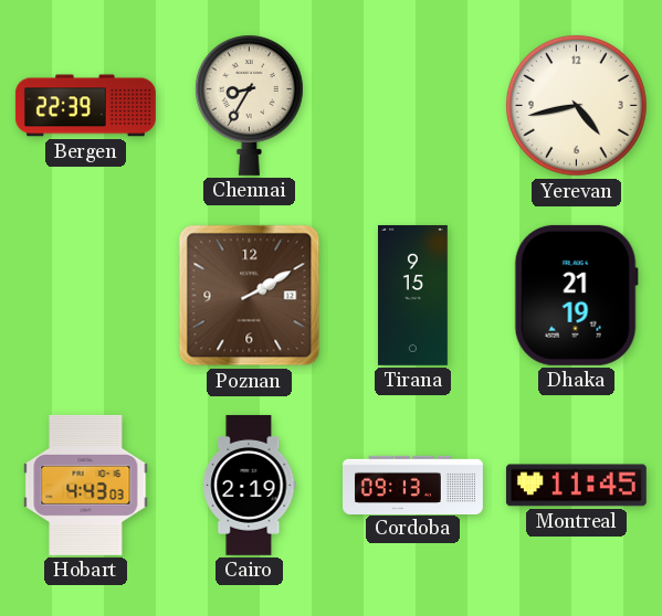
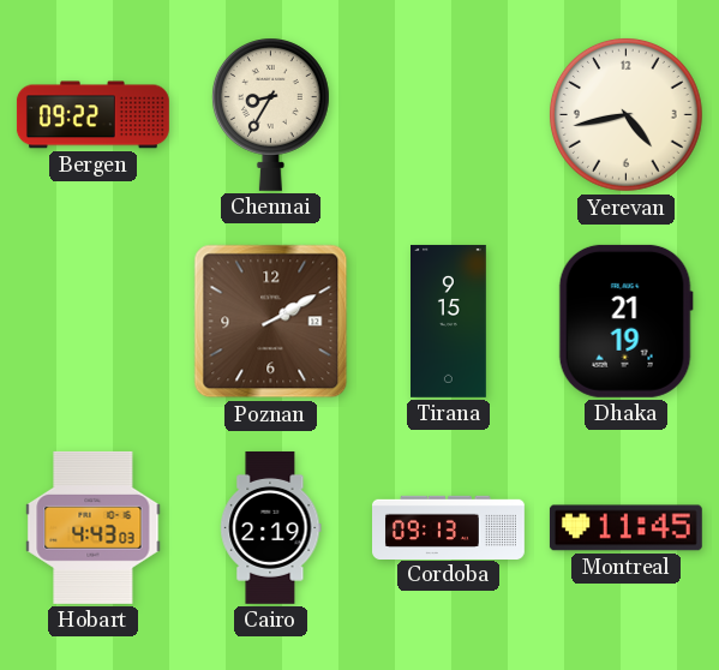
Bergen: 22:39 -> 09:22 (92, 115)
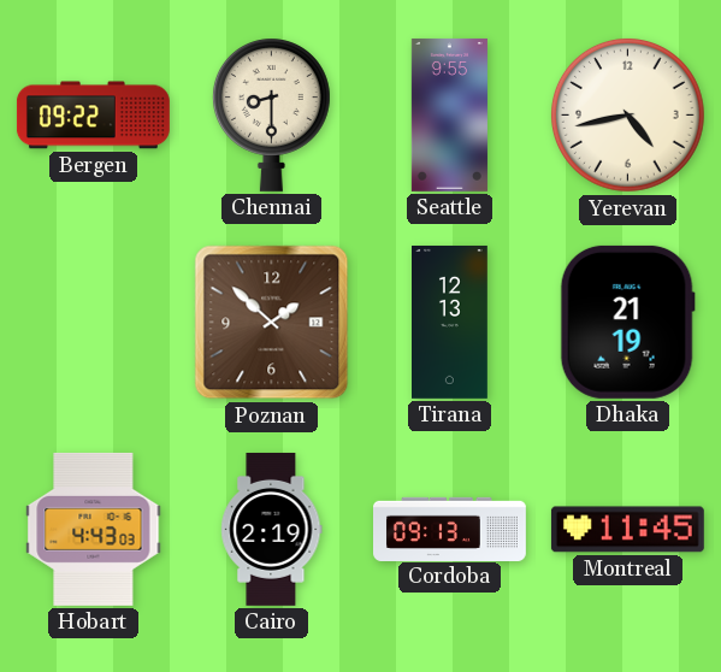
Chennai: 8:35 -> 8:30 (271, 114)
Seattle: none -> 9:55 (449, 114)
Poznan: 2:10 -> 1:52 (272, 323)
Tirana: 9:15 -> 12:13 (450, 322)
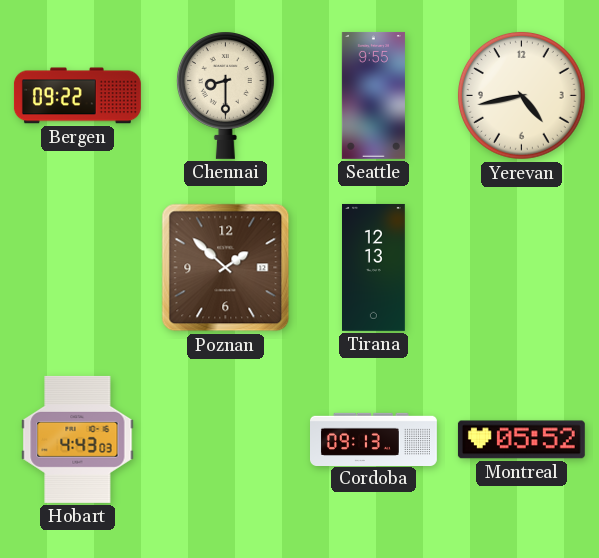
Dhaka: 21:19 -> none (627, 322)
Cairo: 2:19 -> none (272, 529)
Montreal: 11:45 -> 05:52 (521, 440)
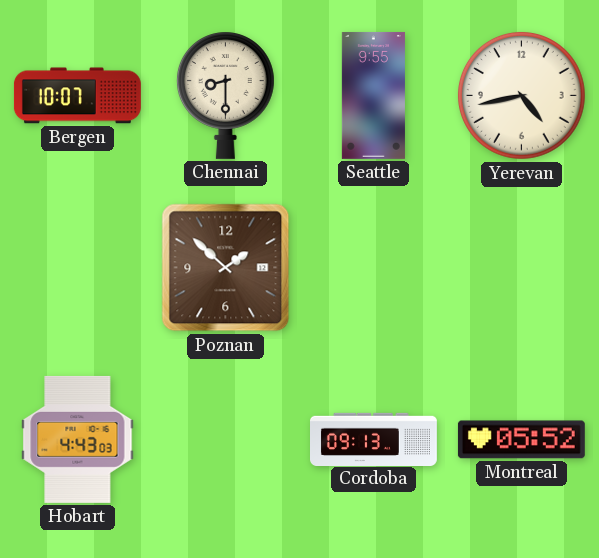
Bergen: 09:22 -> 10:07 (77, 96)
Tirana: 12:13 -> none (374, 267)
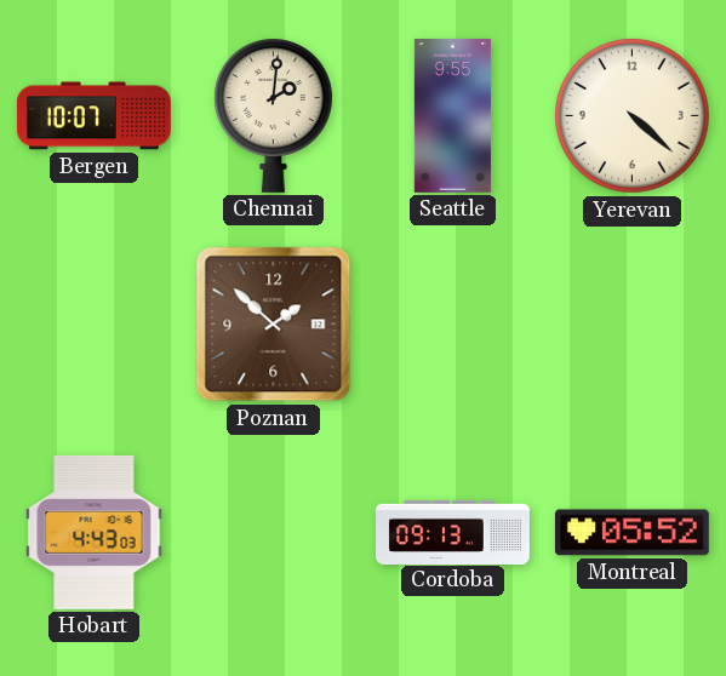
Chennai: 8:30 -> 2:01 (273, 115)
Yerevan: 4:43 -> 4:22 (633, 116)
